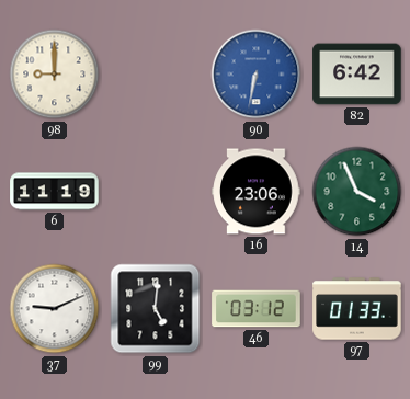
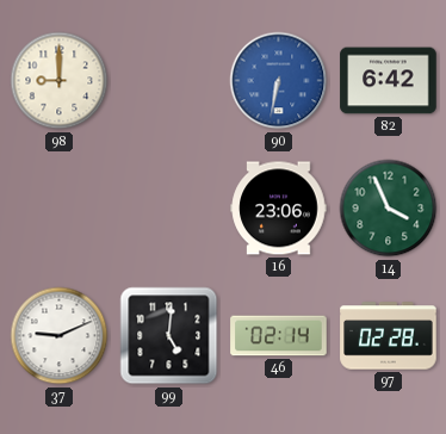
6: 11:19 -> none (55, 192)
46: 03:12 -> 02:14 (279, 336)
97: 01:33 -> 02:28 (389, 336)
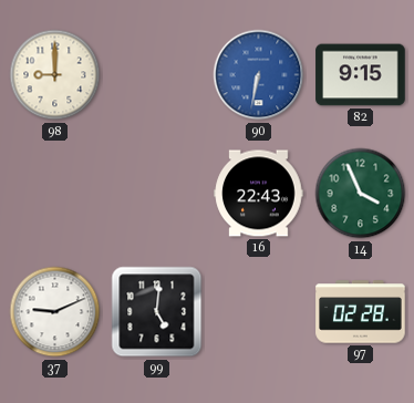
82: 6:42 -> 9:15 (361, 75)
16: 23:06 -> 22:43 (259, 194)
46: 02:14 -> none (279, 336)
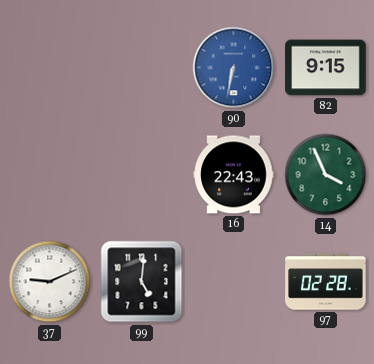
98: 9:00 -> none (55, 75)
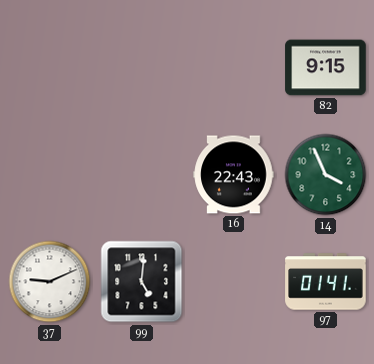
90: 6:32 -> none (234, 68)
97: 02:28 -> 01:41 (326, 282)
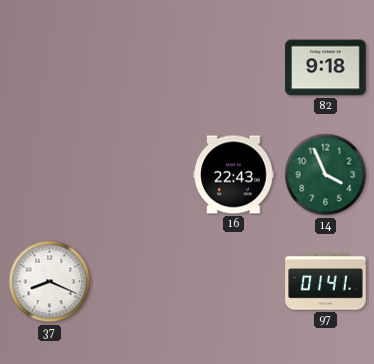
82: 9:15 -> 9:18 (326, 68)
37: 9:11 -> 8:19 (50, 282)
99: 5:01 -> none (142, 282)
